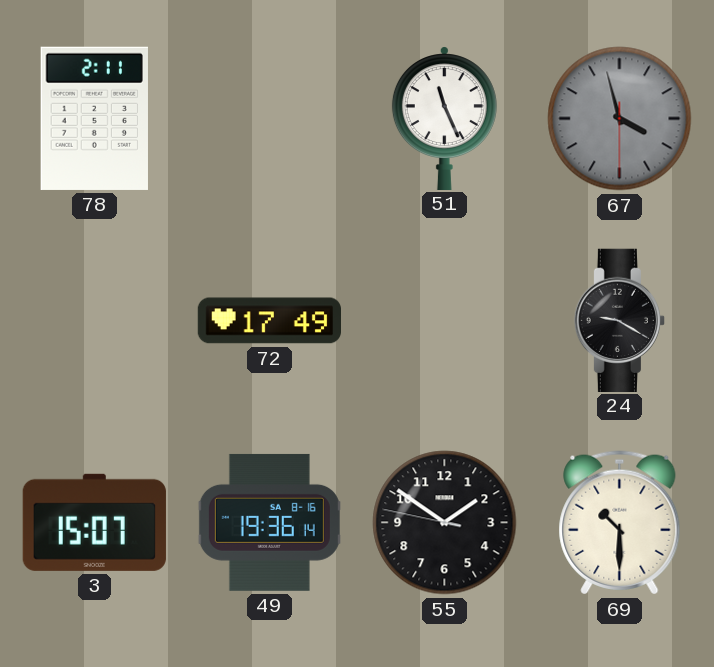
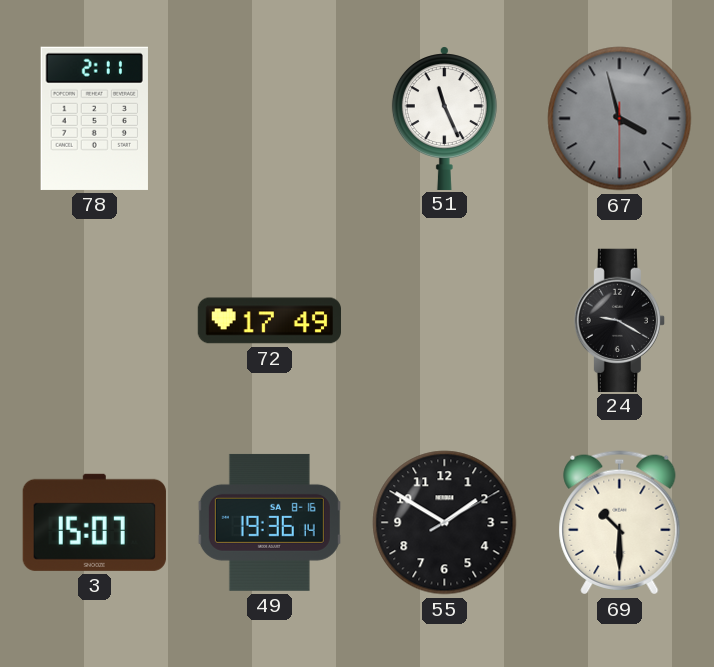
55: 1:50:47 -> 1:50:10 (445, 523)
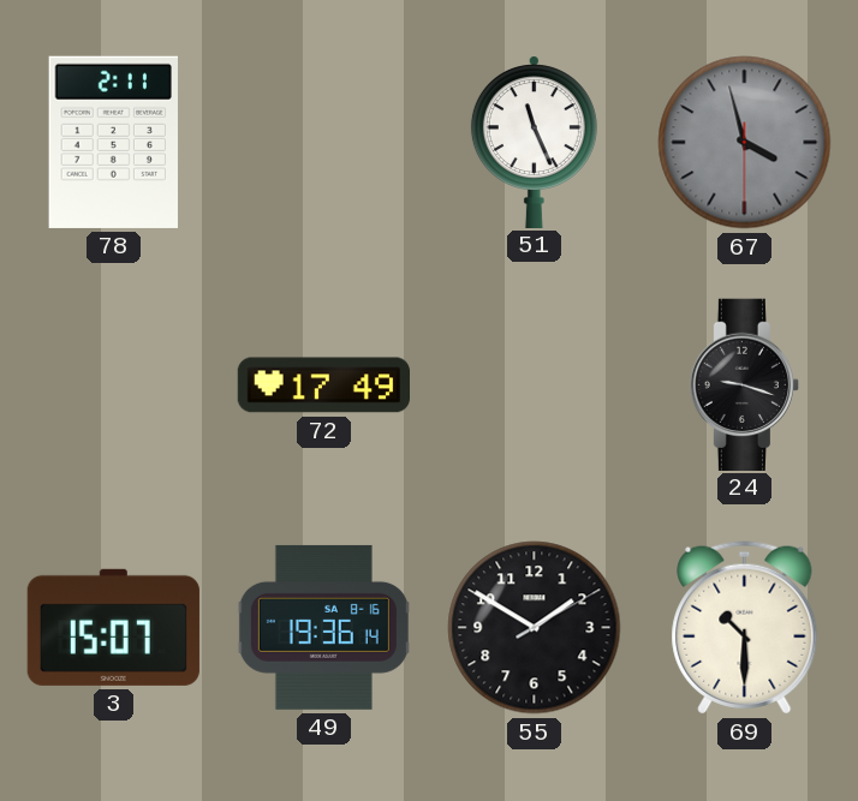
24: 9:20 -> 9:18 (744, 384)
